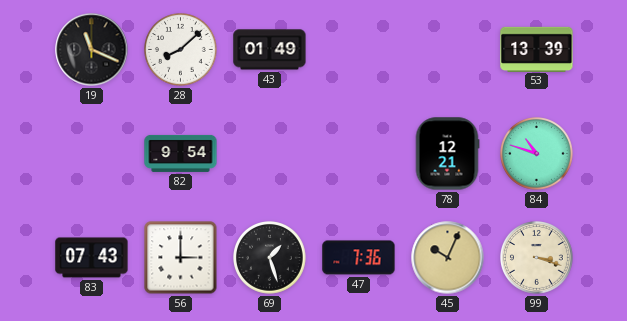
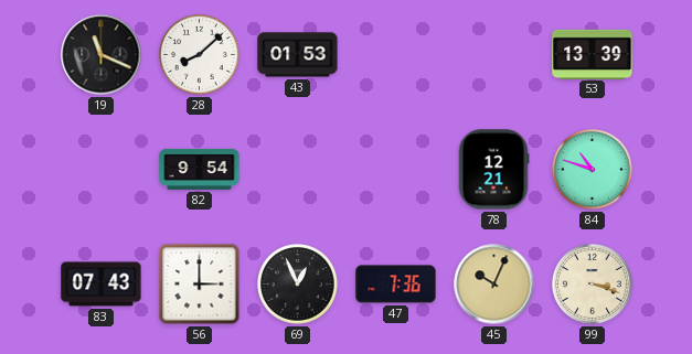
43: 01:49 -> 01:53 (298, 55)
69: 1:27 -> 12:56 (298, 285)
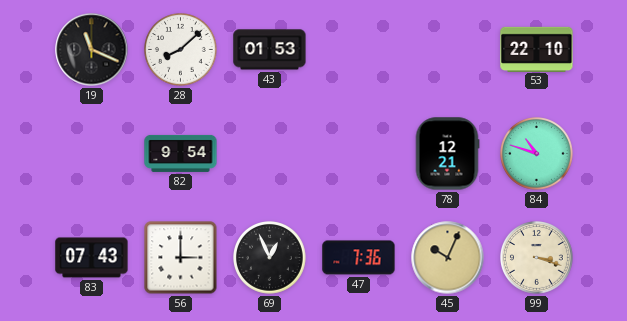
53: 13:39 -> 22:10 (537, 49)
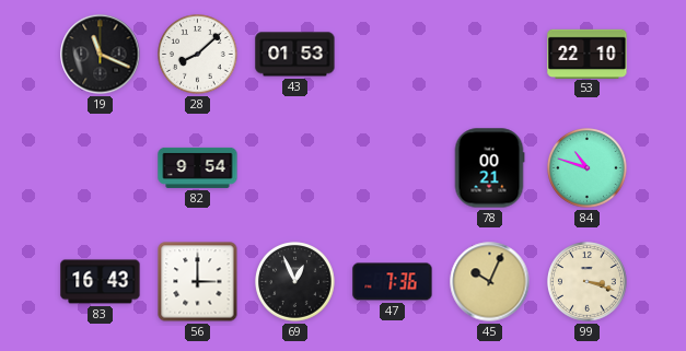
78: 12:21 -> 00:21 (489, 168)
83: 07:43 -> 16:43 (101, 282)
